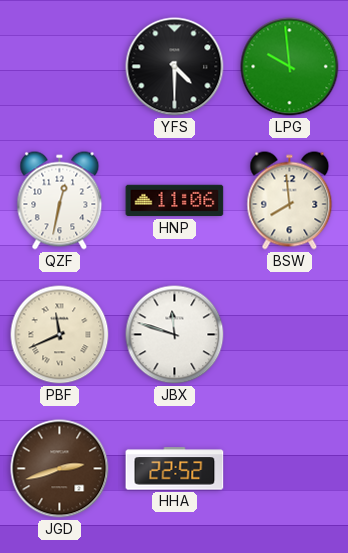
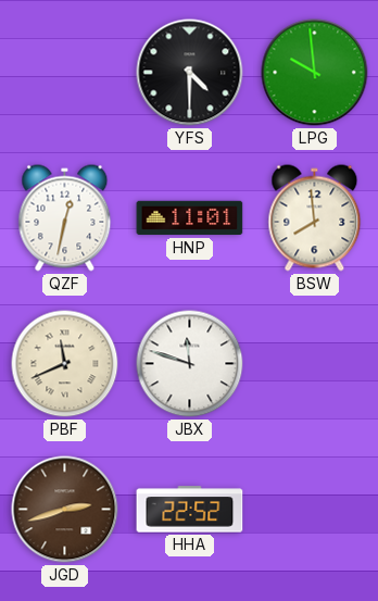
HNP: 11:06 -> 11:01 (190, 218)
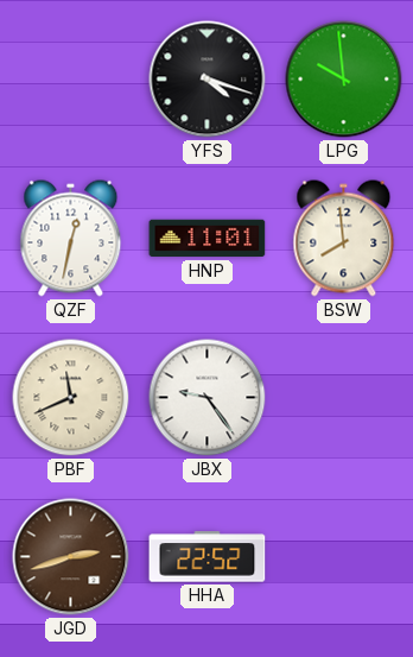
YFS: 4:30 -> 4:18 (208, 80)
JBX: 11:48 -> 9:24 (208, 398)
